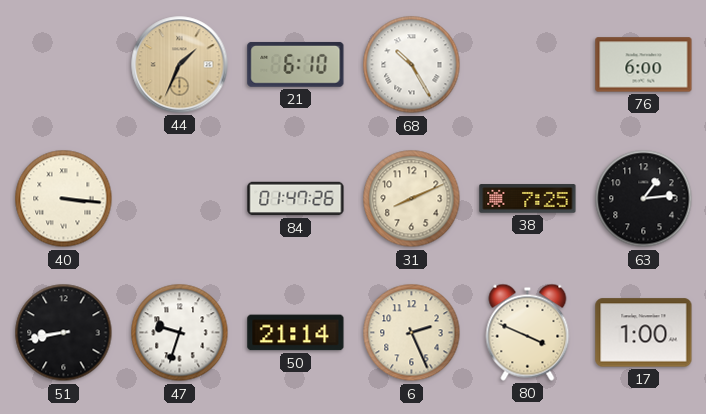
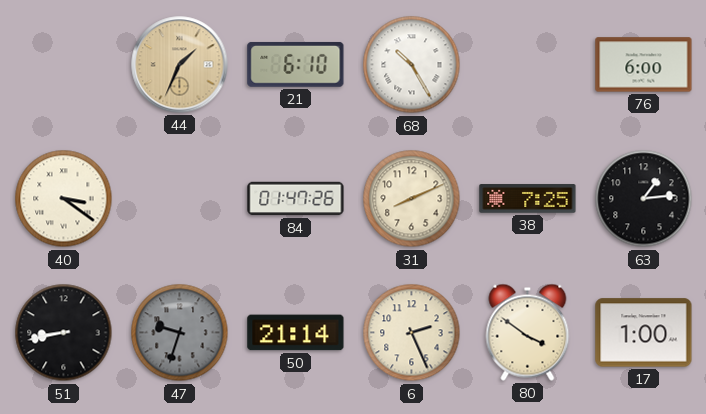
40: 3:16 -> 3:21 (64, 199)
47 dial: white -> grey (180, 333)
80: 3:49 -> 3:51 (528, 332)
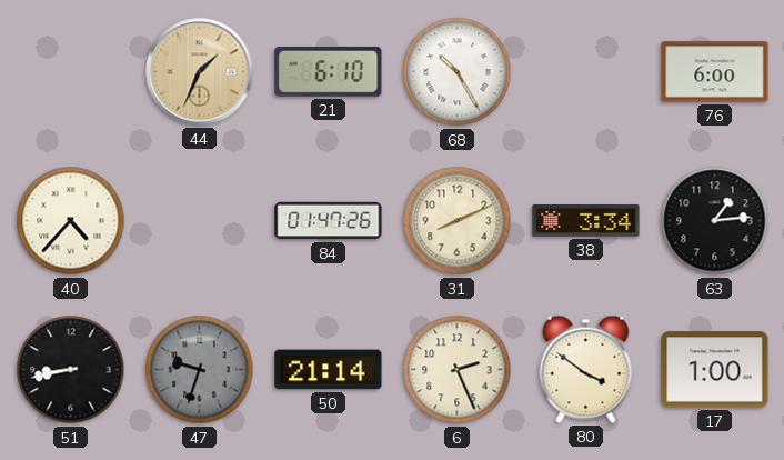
40: 3:21 -> 4:37 (71, 221)
38: 7:25 -> 3:34 (586, 221)
